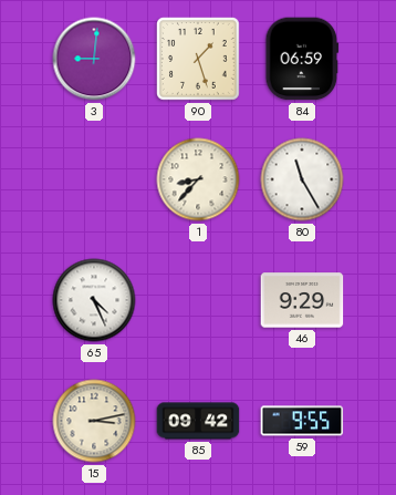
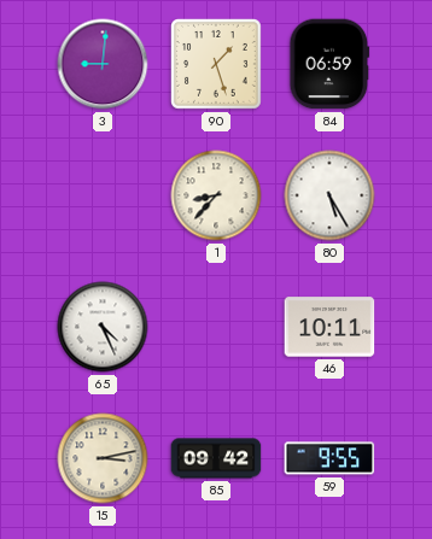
80: 11:25 -> 5:25 (329, 195)
46: 9:29 -> 10:11 (329, 327)
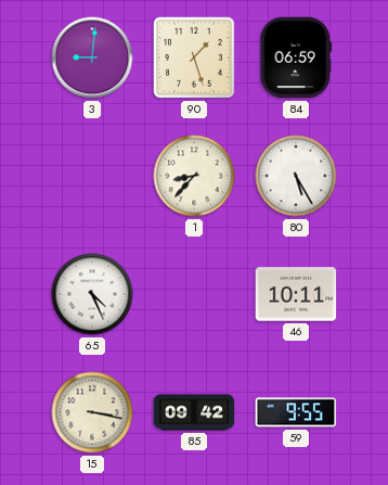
15: 3:13 -> 3:17 (92, 412)
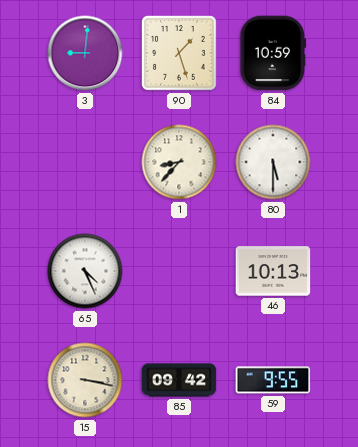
84: 06:59 -> 10:59 (273, 53)
80: 5:25 -> 5:30 (273, 162)
46: 10:11 -> 10:13 (273, 271)
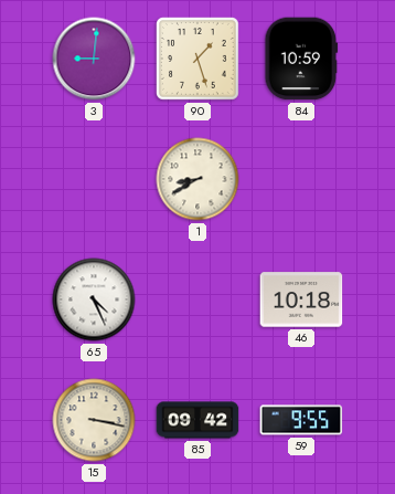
1: 8:37 -> 8:40 (197, 179)
80: 5:30 -> none (273, 162)
46: 10:13 -> 10:18 (301, 299)
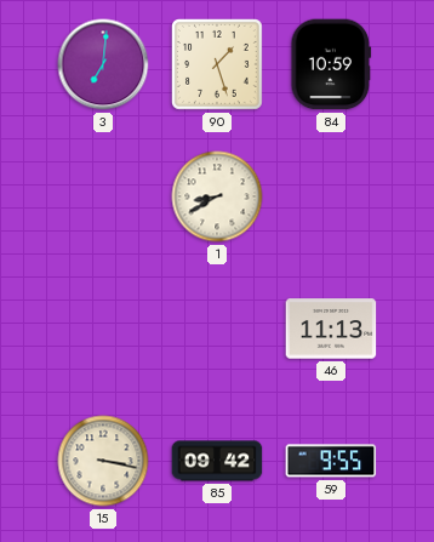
3: 9:01 -> 7:01 (103, 64)
65: 4:26 -> none (94, 299)
46: 10:18 -> 11:13 (331, 329)
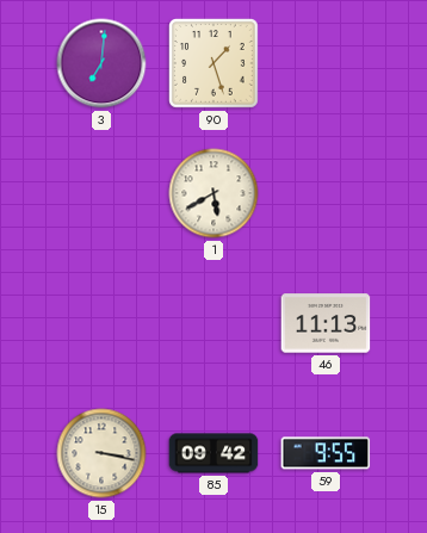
84: 10:59 -> none (331, 64)
1: 8:40 -> 5:40 (213, 193)
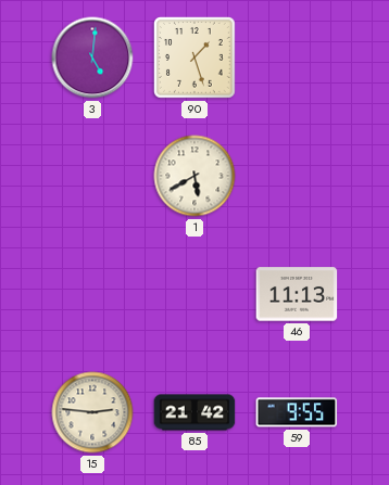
3: 7:01 -> 5:01 (92, 58)
15: 3:17 -> 2:46 (92, 412)
85: 09:42 -> 21:42 (195, 412)
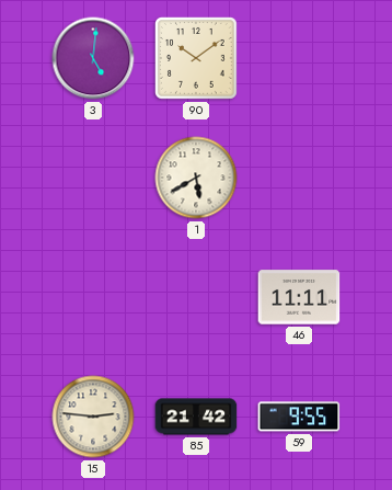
90: 1:27 -> 10:09 (197, 59)
46: 11:13 -> 11:11 (299, 297)
